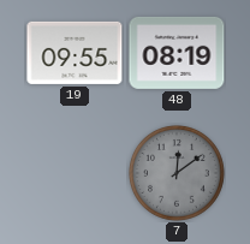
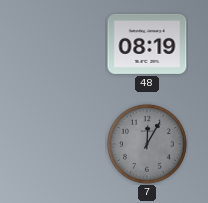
19: 09:55 -> none (75, 53)
7: 12:09 -> 12:05 (147, 144)
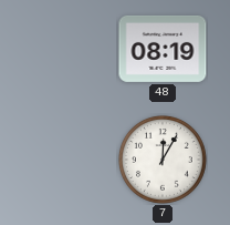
7 dial: grey -> white (163, 160)
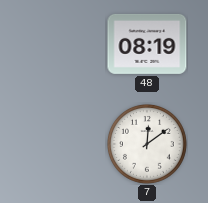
7: 12:05 -> 12:09 (147, 144)
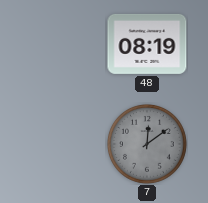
7 dial: white -> grey (147, 144)
